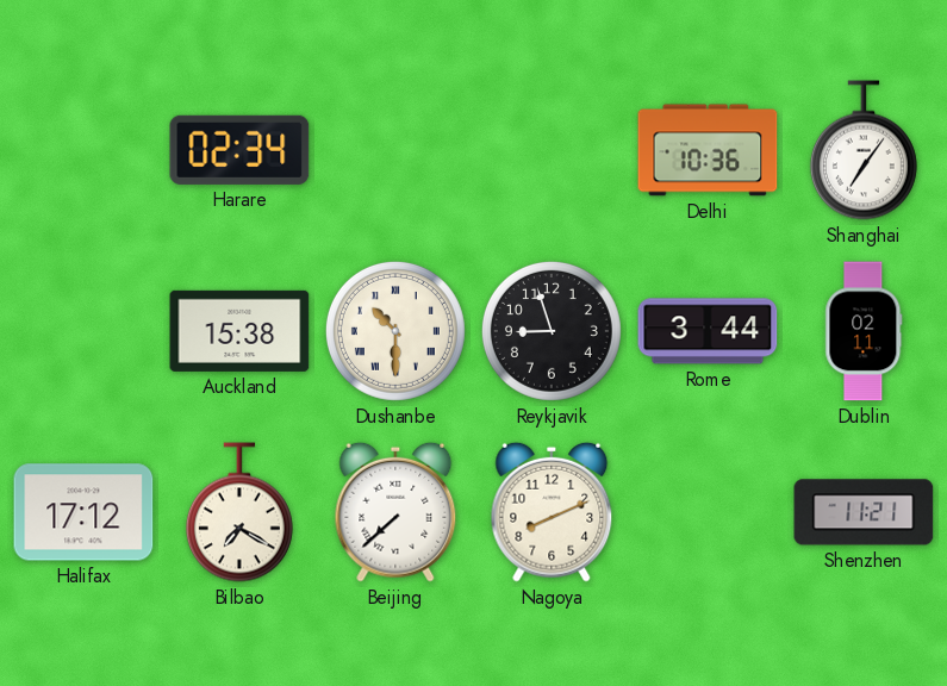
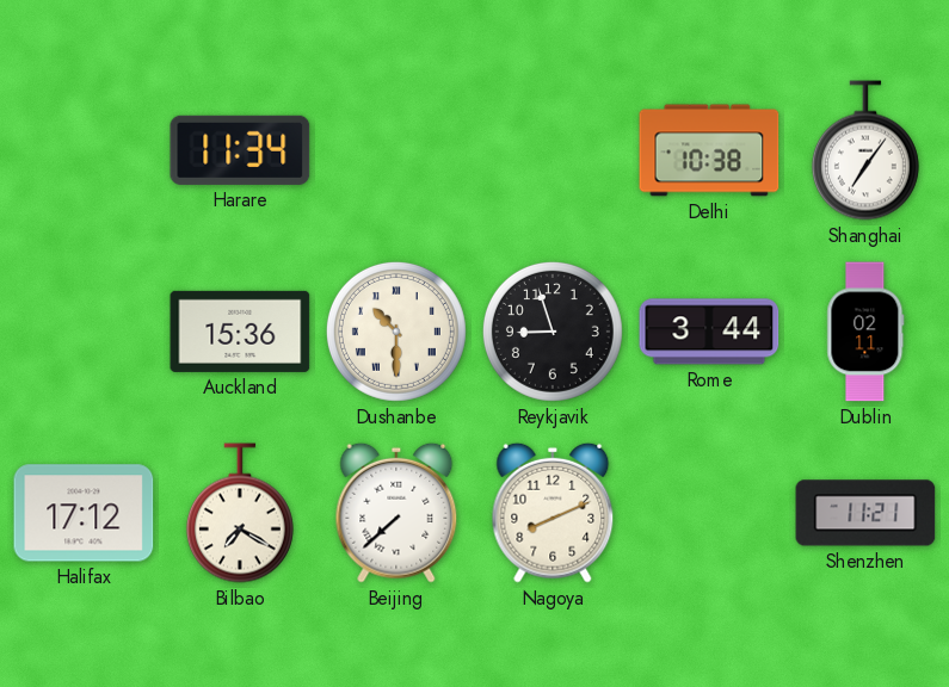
Harare: 02:34 -> 11:34 (240, 150)
Delhi: 10:36 -> 10:38 (709, 150)
Auckland: 15:38 -> 15:36 (240, 332)
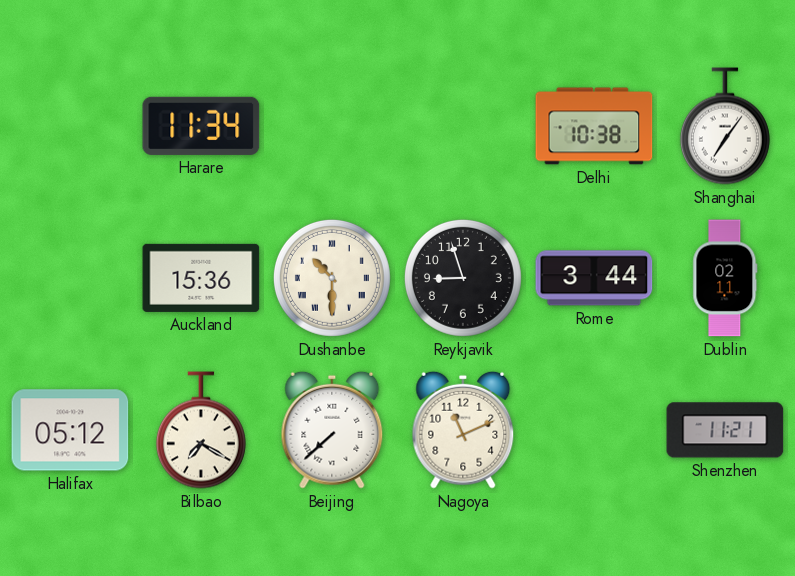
Halifax: 17:12 -> 05:12 (70, 430)
Nagoya: 8:11 -> 11:11 (463, 430)
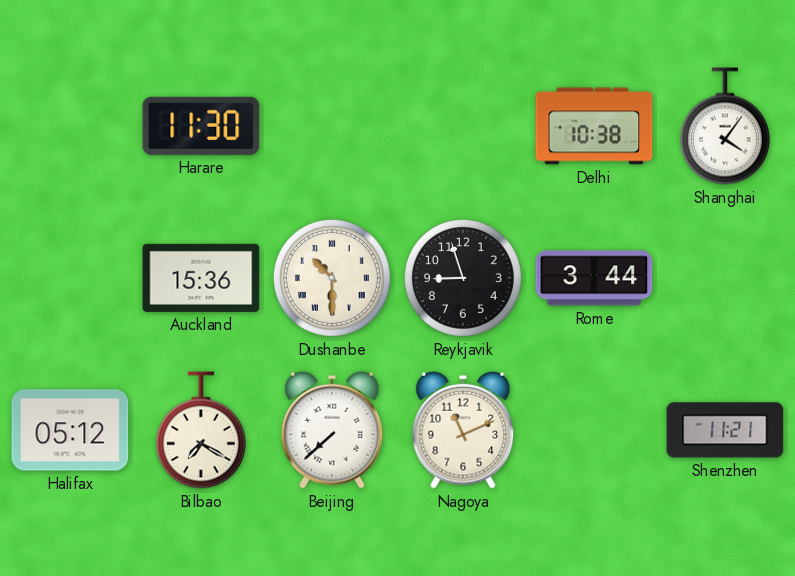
Harare: 11:34 -> 11:30 (201, 126)
Shanghai: 7:06 -> 4:06 (725, 126)
Dublin: 02:11 -> none (725, 278)
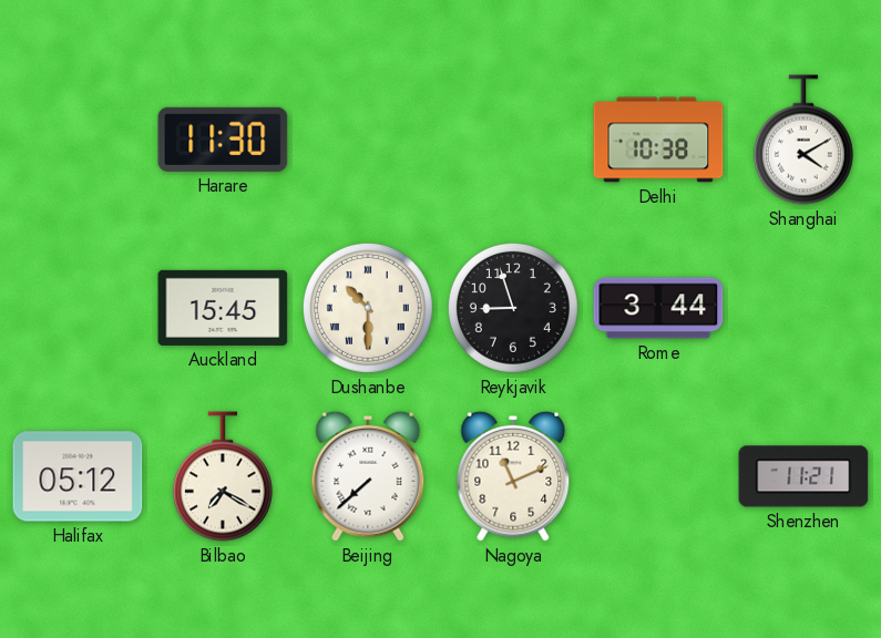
Shanghai: 4:06 -> 4:10 (803, 140)
Auckland: 15:36 -> 15:45 (223, 308)
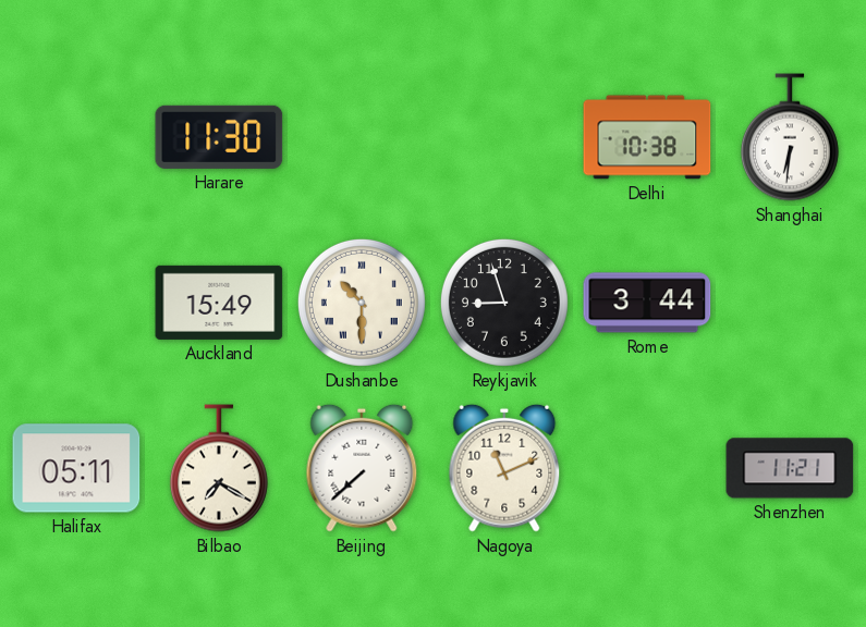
Shanghai: 4:10 -> 6:31 (790, 137)
Auckland: 15:45 -> 15:49 (219, 303)
Halifax: 05:12 -> 05:11 (76, 468)
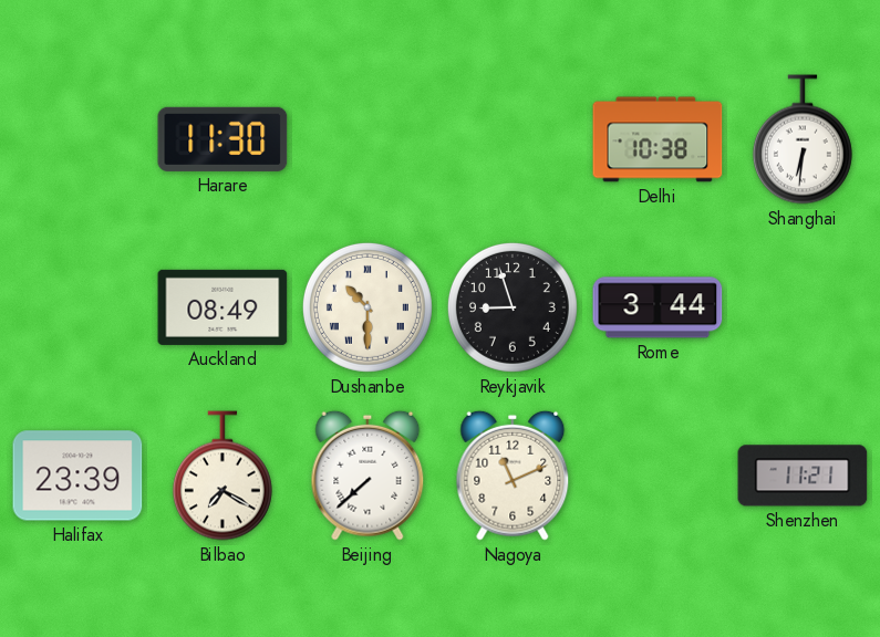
Auckland: 15:49 -> 08:49 (222, 307)
Halifax: 05:11 -> 23:39 (77, 476)
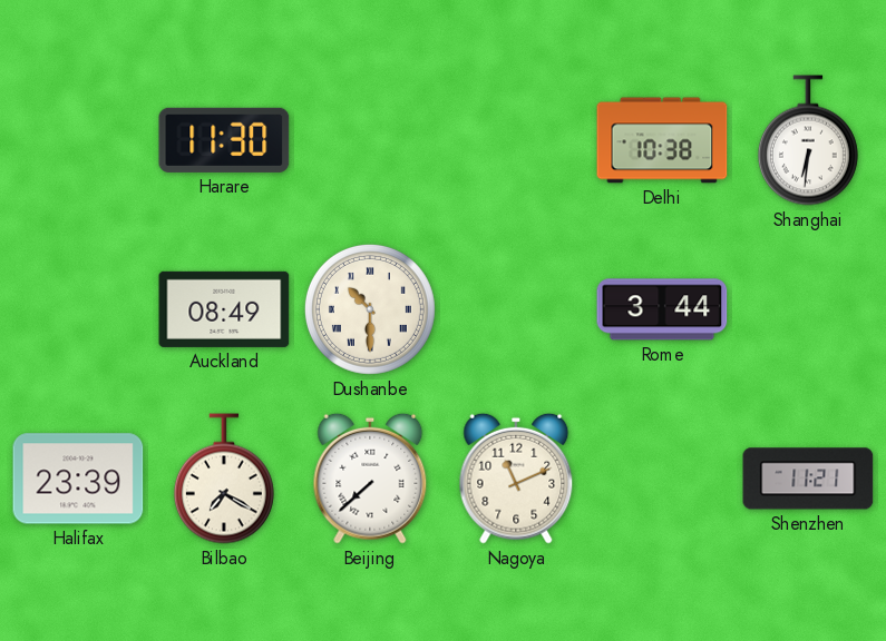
Reykjavik: 8:57 -> none (513, 307)
